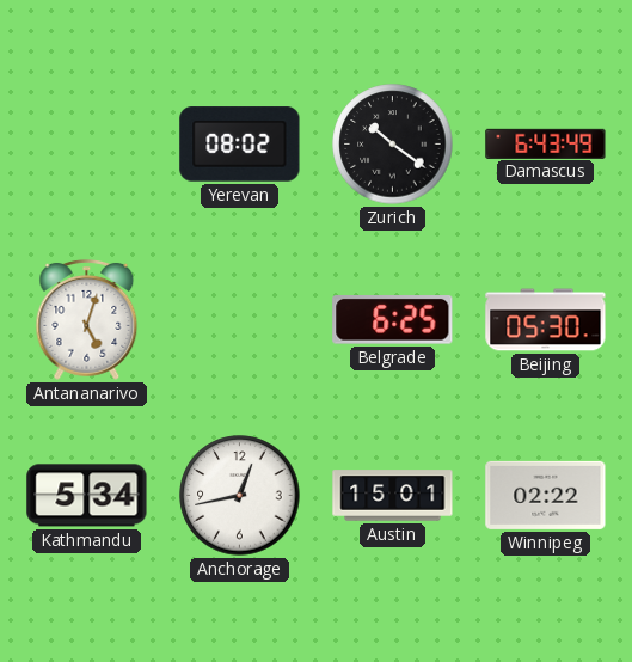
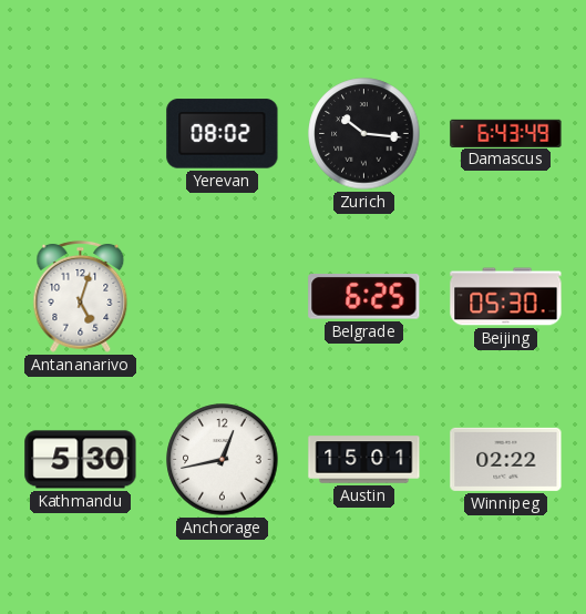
Zurich: 10:21 -> 10:16 (364, 134)
Kathmandu: 5:34 -> 5:30 (81, 460)
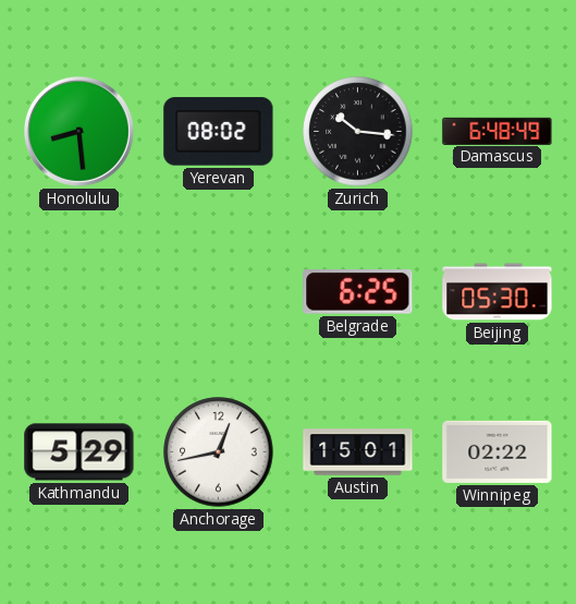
Honolulu: none -> 8:29 (79, 132)
Damascus: 6:43 -> 6:48 (498, 131)
Antananarivo: 5:03 -> none (81, 296)
Kathmandu: 5:30 -> 5:29 (79, 452)
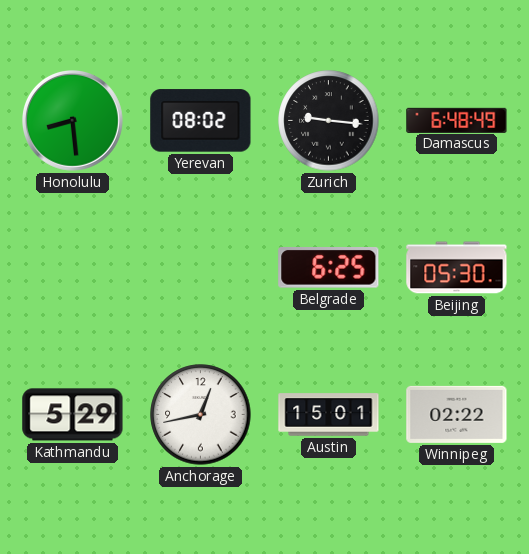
Zurich: 10:16 -> 9:16 (329, 121)
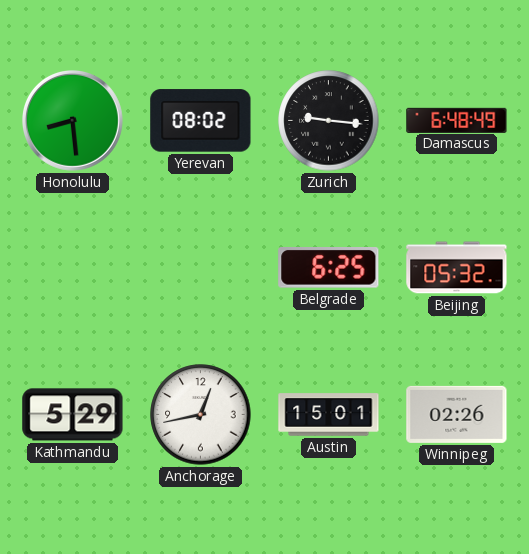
Beijing: 05:30 -> 05:32 (457, 268)
Winnipeg: 02:22 -> 02:26 (457, 414)
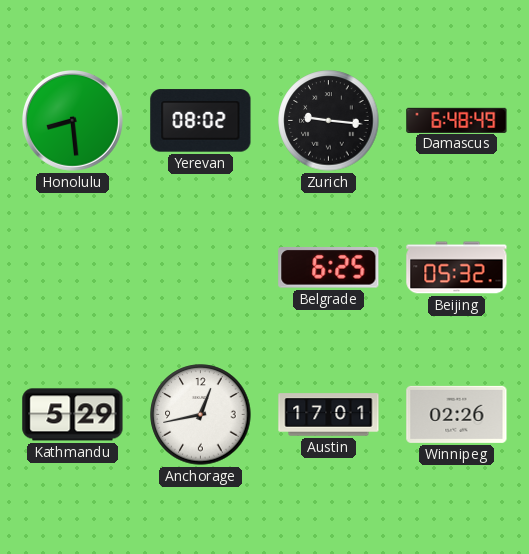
Austin: 15:01 -> 17:01 (329, 415)
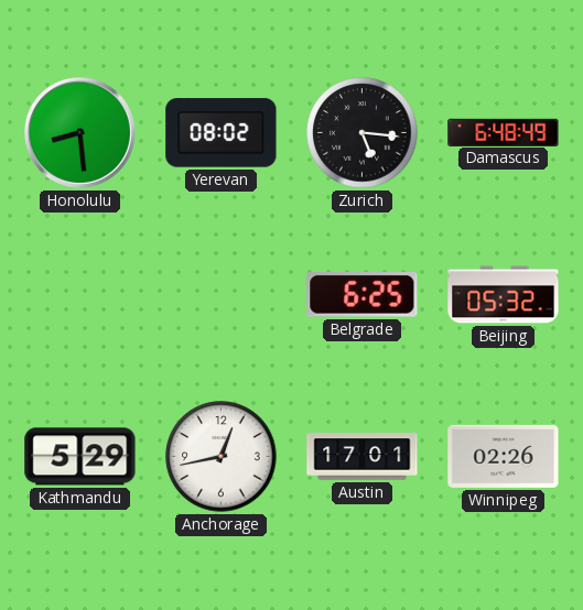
Zurich: 9:16 -> 5:16 (363, 133)
